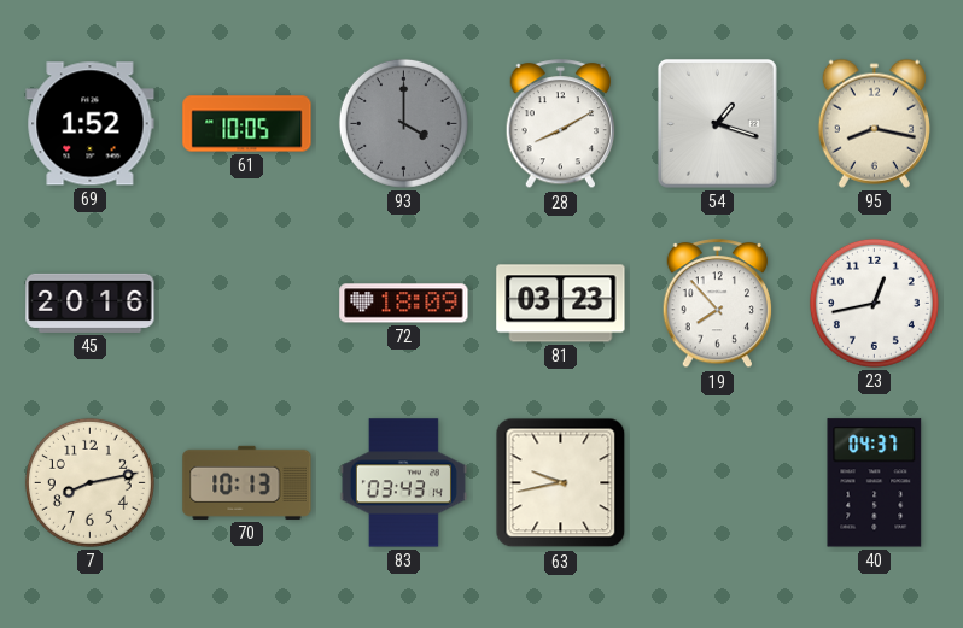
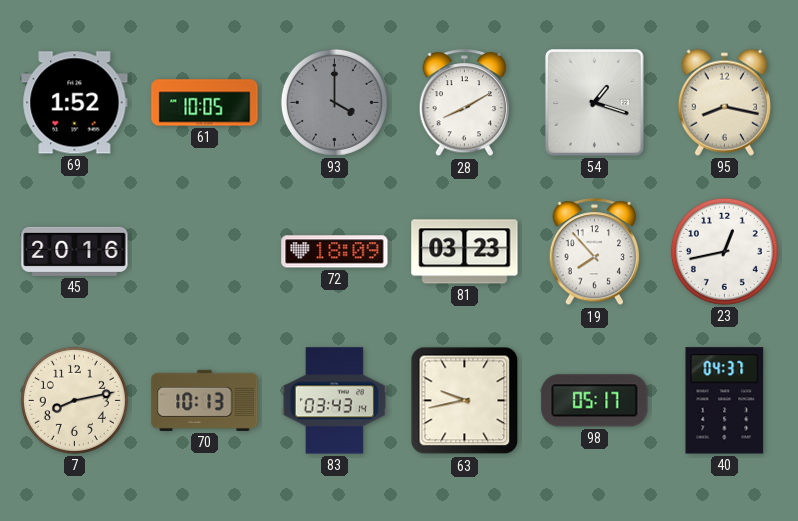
98: none -> 05:17 (595, 401)
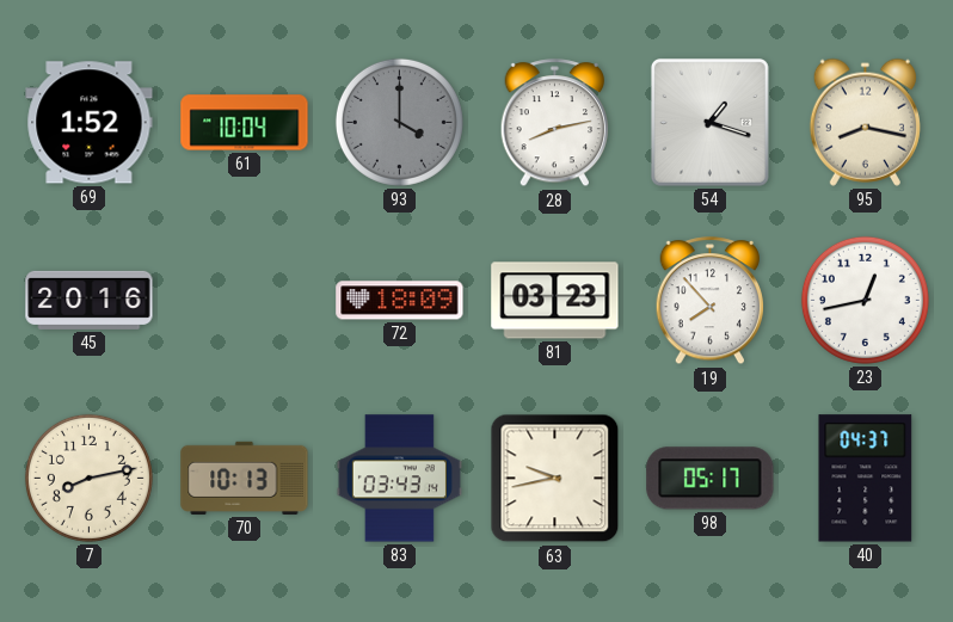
61: 10:05 -> 10:04 (245, 123)
28: 8:10 -> 8:13 (555, 123)
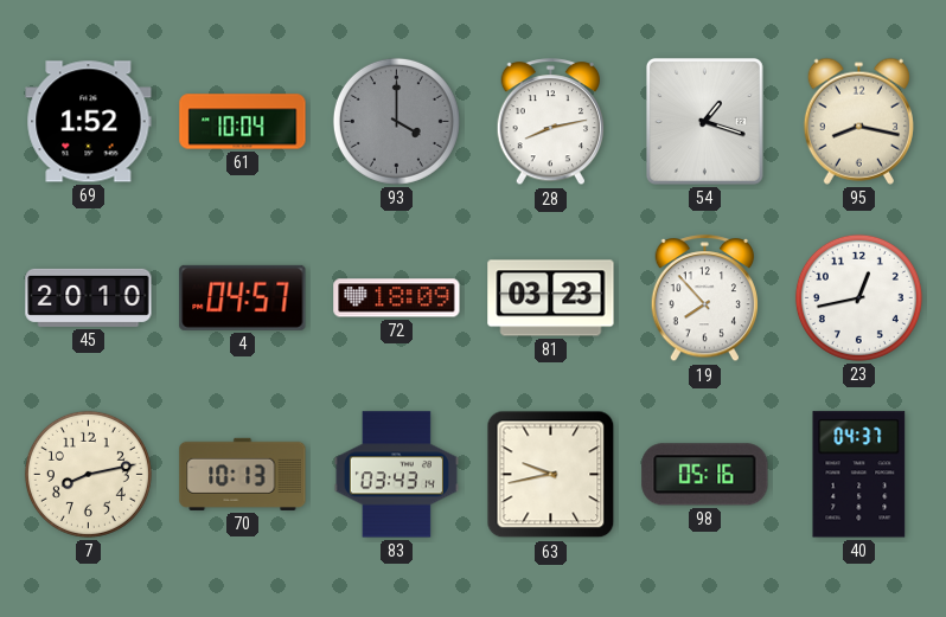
45: 20:16 -> 20:10 (89, 297)
4: none -> 04:57 (243, 297)
98: 05:17 -> 05:16 (705, 475)
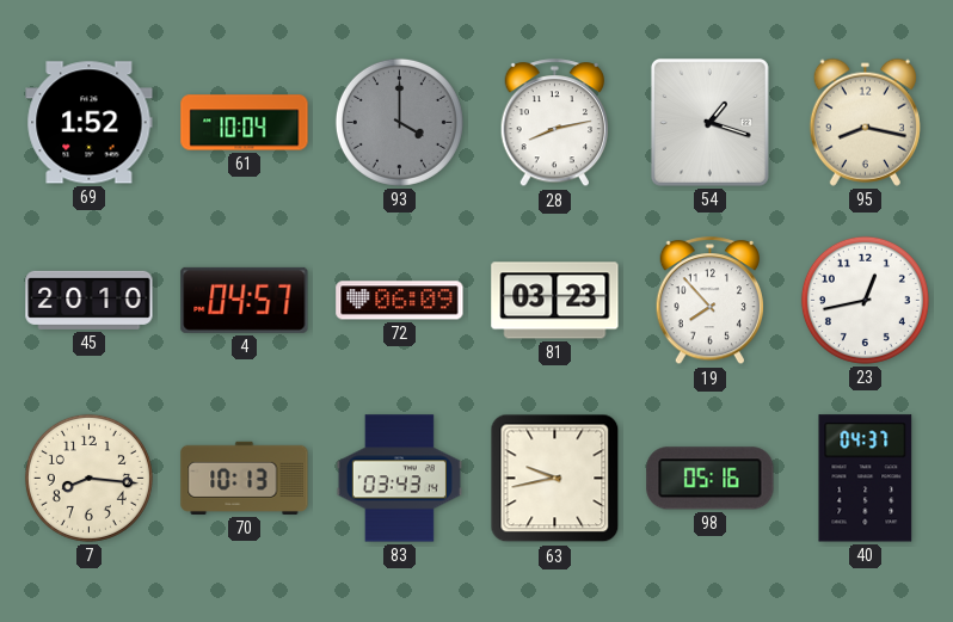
72: 18:09 -> 06:09 (400, 301)
7: 8:13 -> 8:16 (88, 478)
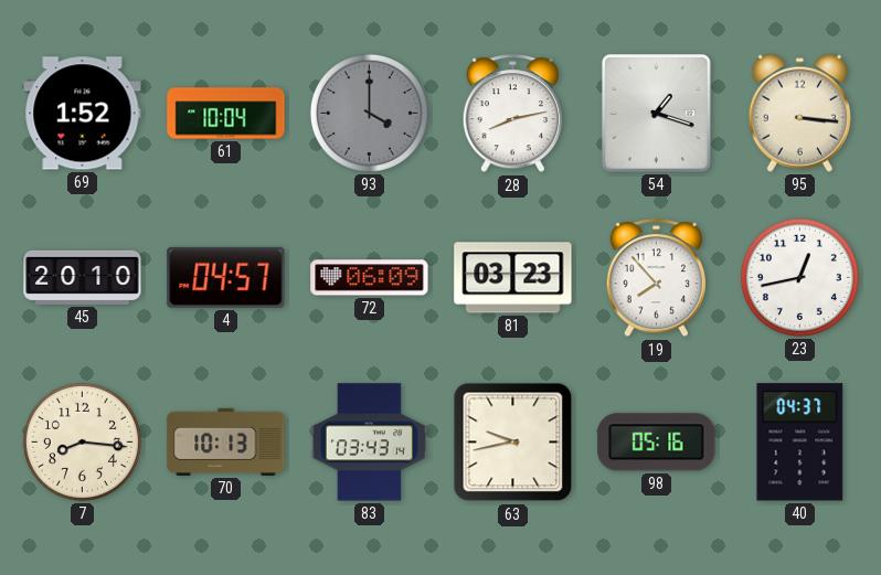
95: 8:17 -> 3:16 (799, 113)
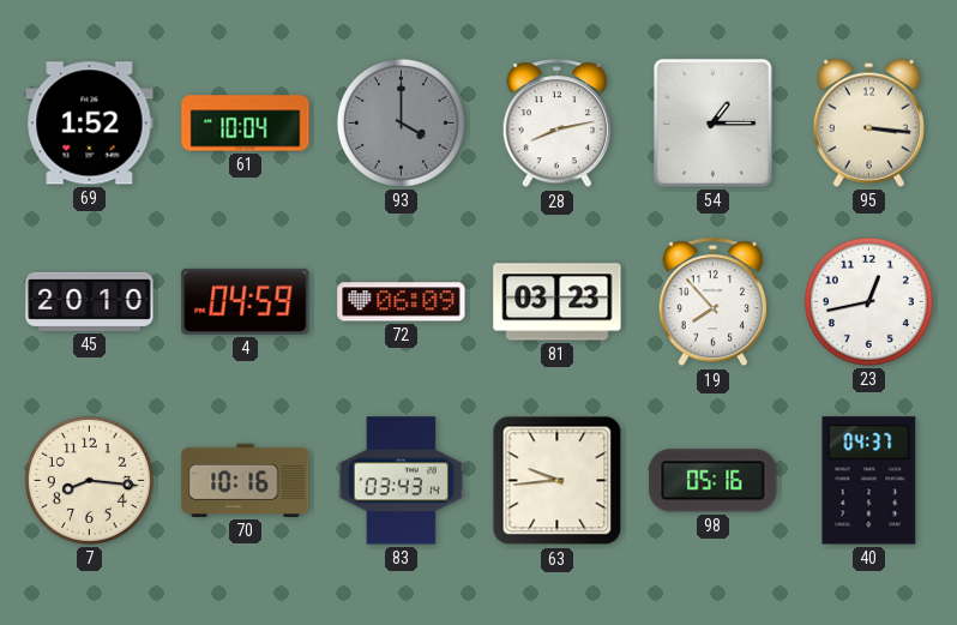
54: 1:18 -> 1:15 (712, 122)
4: 04:57 -> 04:59 (246, 301)
70: 10:13 -> 10:16 (246, 480)
63: 9:43 -> 9:44 (558, 481)
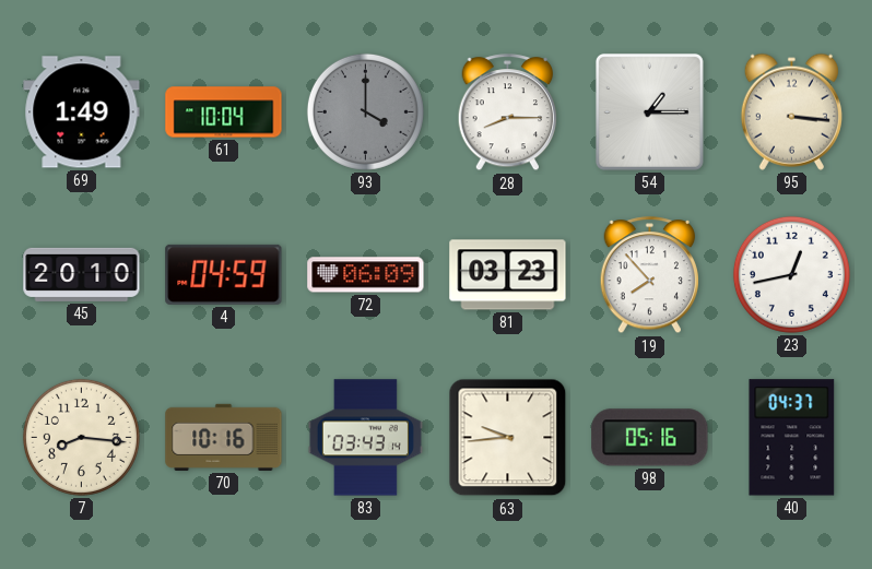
69: 1:52 -> 1:49 (82, 112)
28: 8:13 -> 8:15 (508, 112)
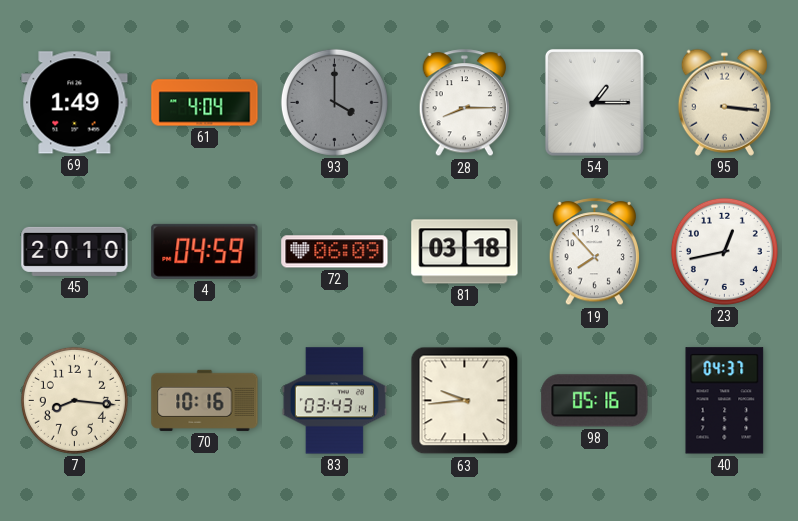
61: 10:04 -> 4:04 (205, 103)
81: 03:23 -> 03:18 (465, 252)
